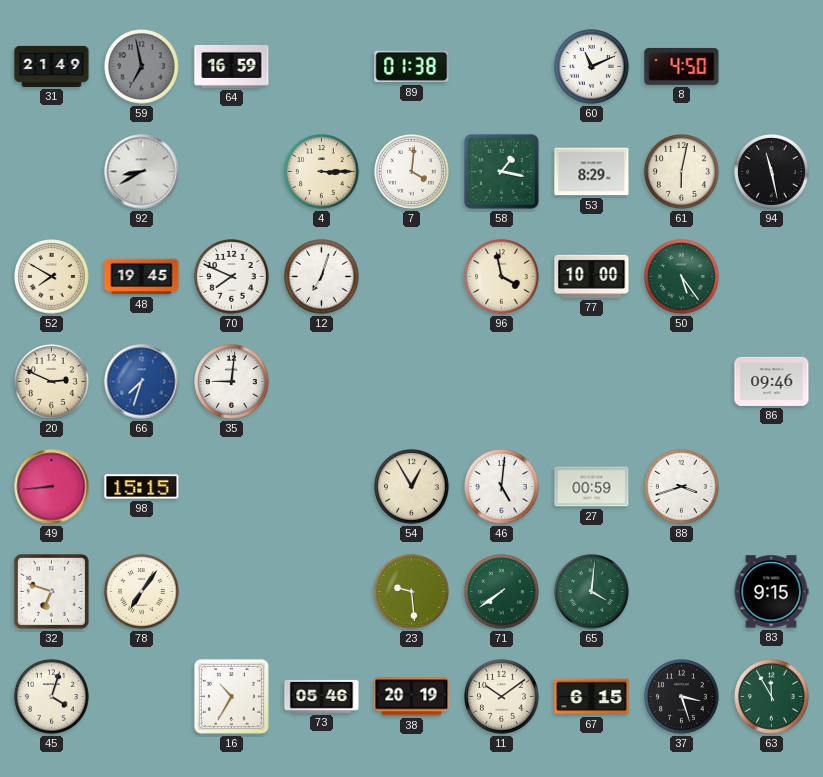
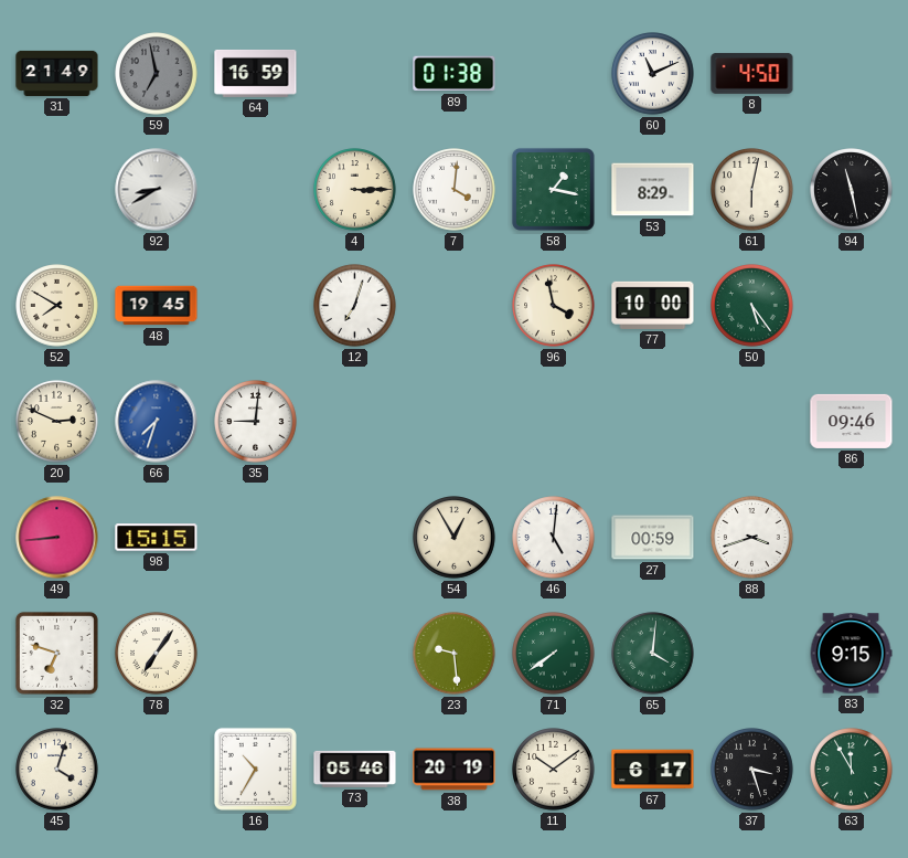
70: 7:49 -> none (232, 277)
67: 6:15 -> 6:17 (653, 770)
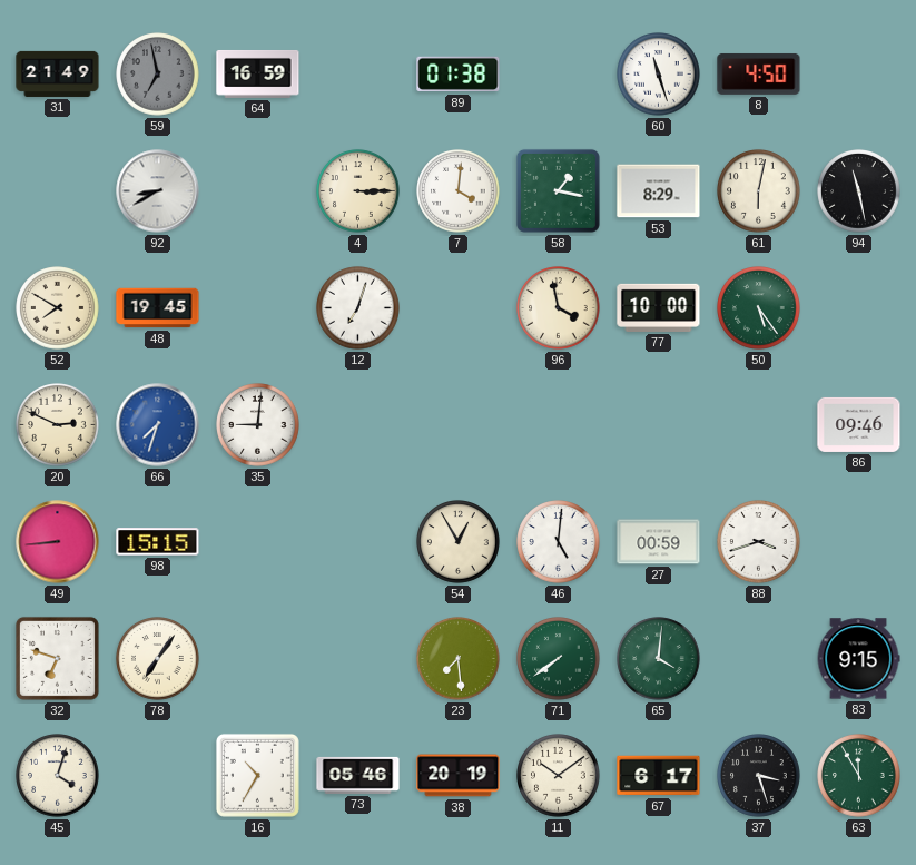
60: 11:11 -> 11:27 (659, 75)
23: 9:29 -> 7:29 (459, 659)
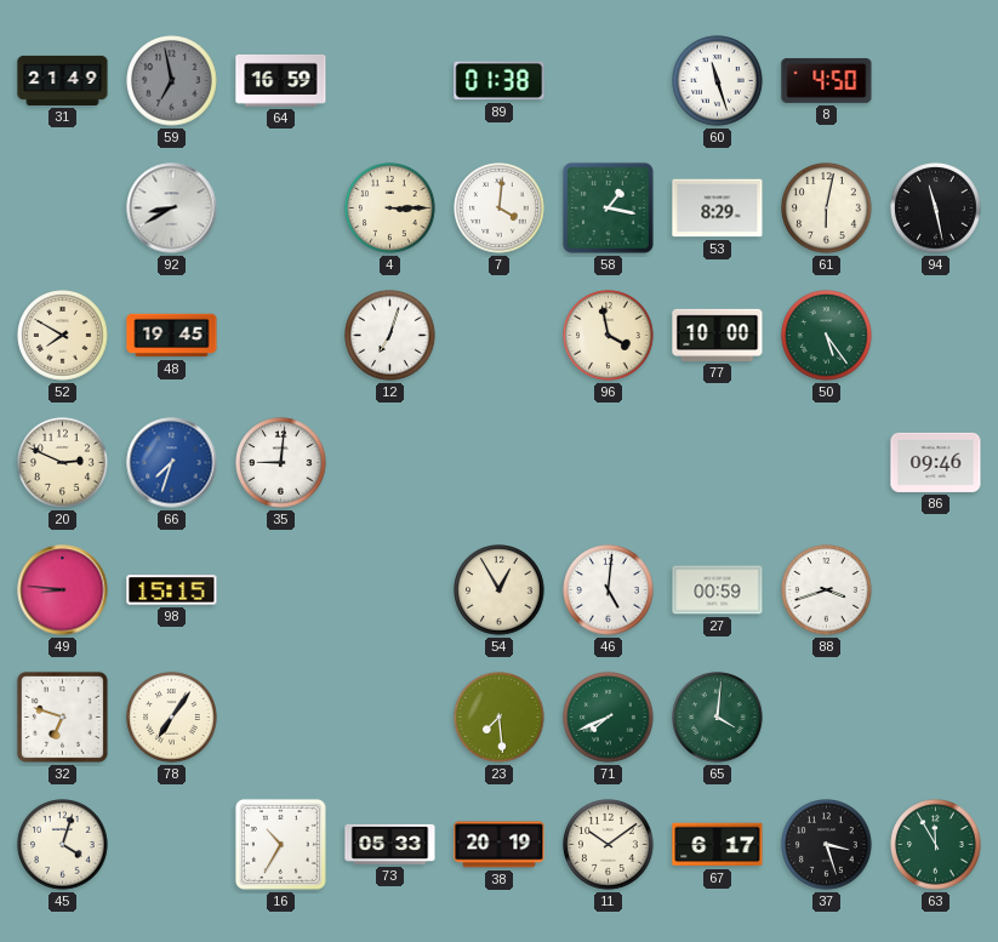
49: 8:44 -> 8:46 (63, 590)
71: 7:39 -> 7:41 (609, 718)
83: 9:15 -> none (858, 659)
73: 05:46 -> 05:33 (390, 844)
